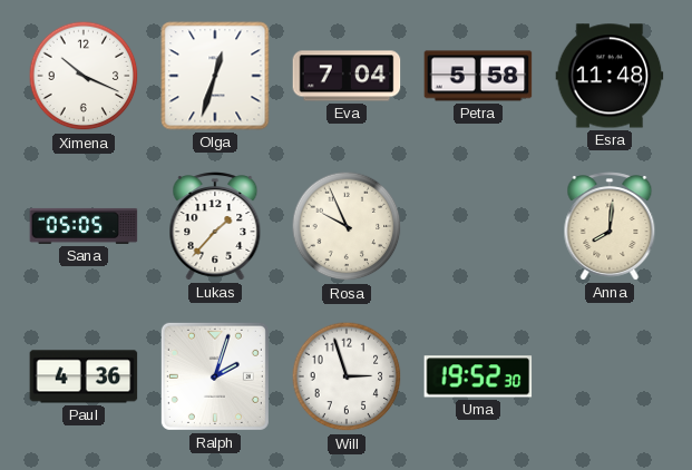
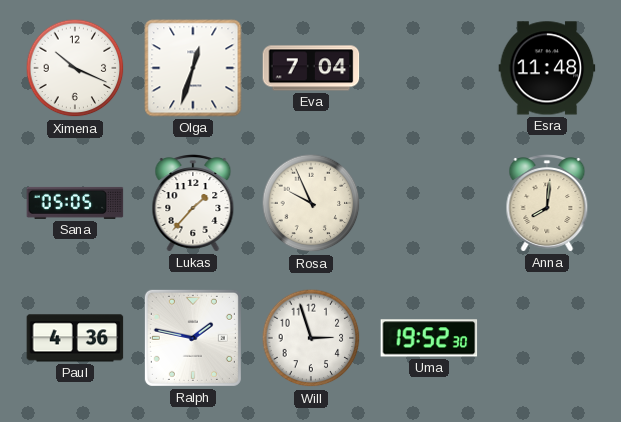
Petra: 5:58 -> none (478, 76)
Ralph: 2:03 -> 1:47 (193, 338)
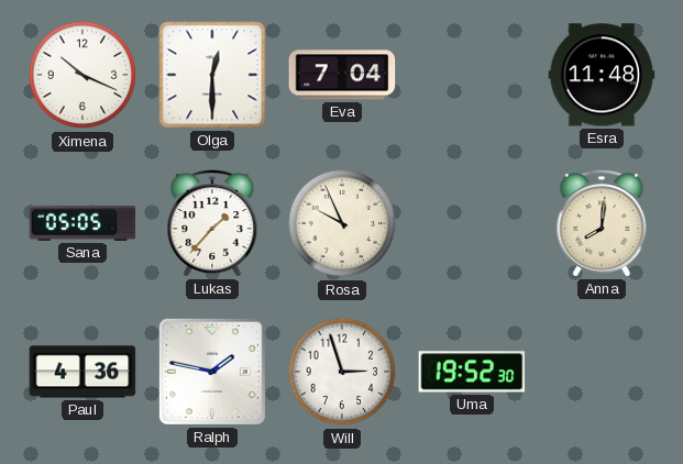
Olga: 12:33 -> 12:30 (212, 75)
